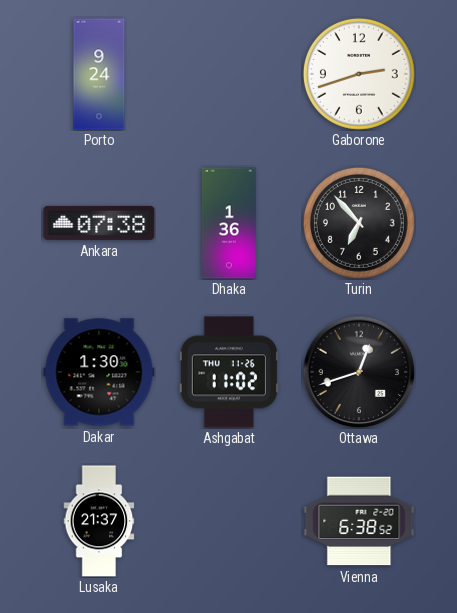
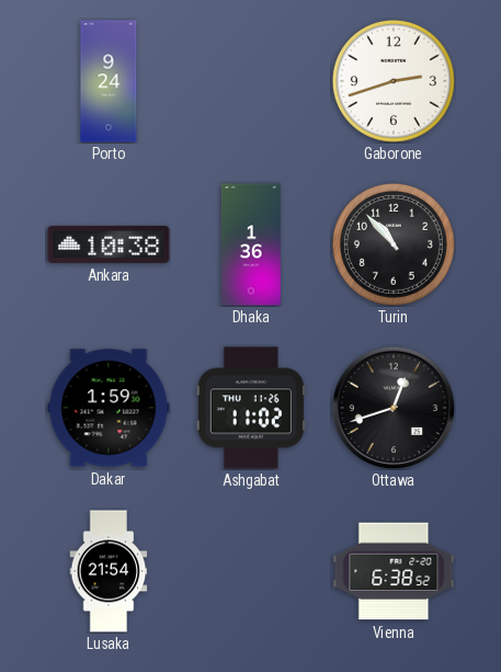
Ankara: 07:38 -> 10:38 (109, 244)
Turin: 6:53 -> 10:53 (394, 244)
Dakar: 1:30 -> 1:59 (109, 408)
Lusaka: 21:37 -> 21:54 (109, 571)
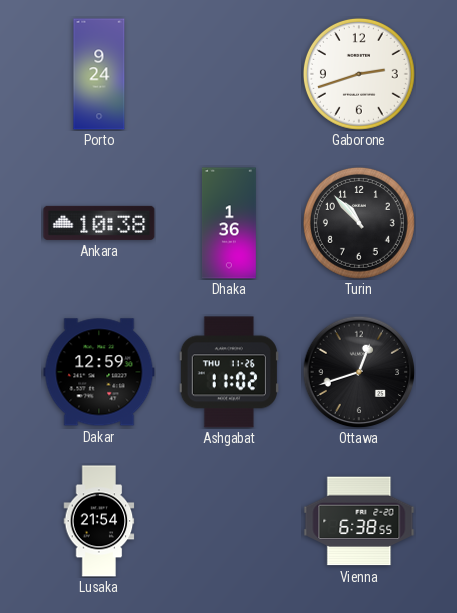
Dakar: 1:59 -> 12:59 (99, 372)
Vienna: 6:38:52 -> 6:38:55 (359, 521)
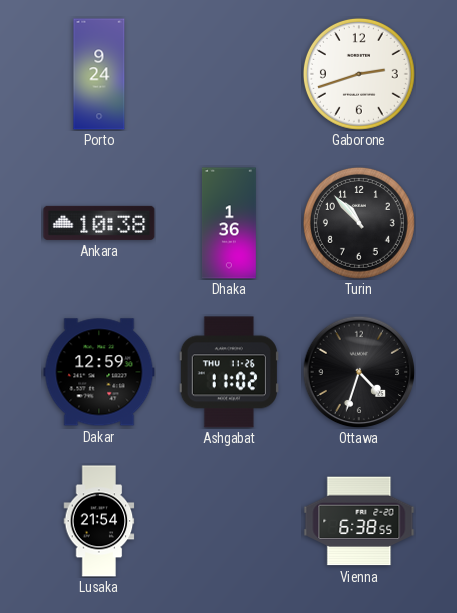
Ottawa: 12:42 -> 4:33 (359, 372)
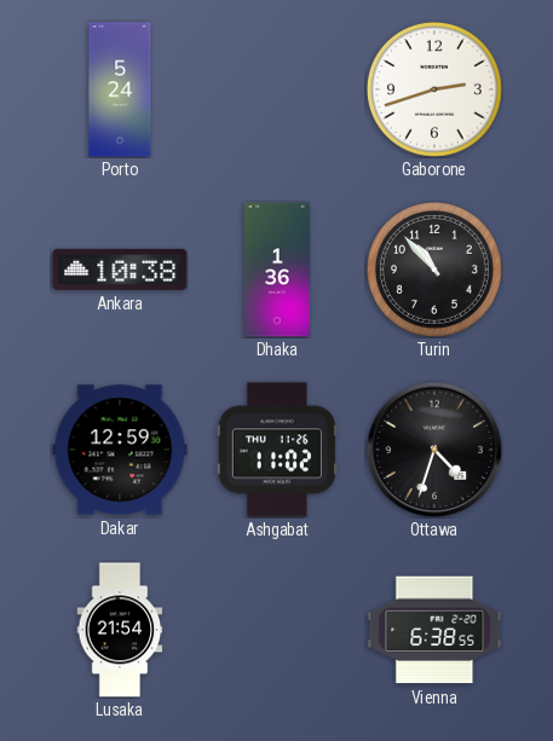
Porto: 9:24 -> 5:24 (120, 89)
